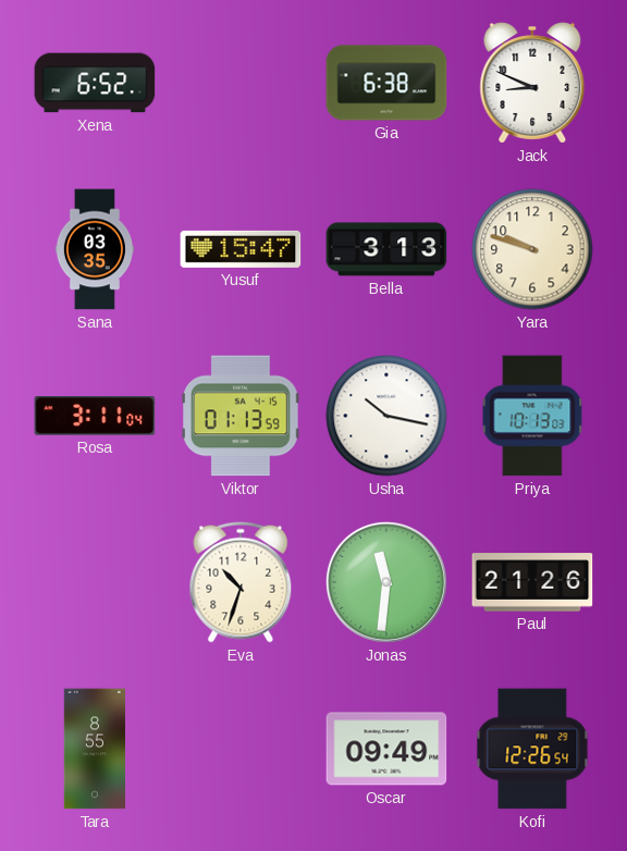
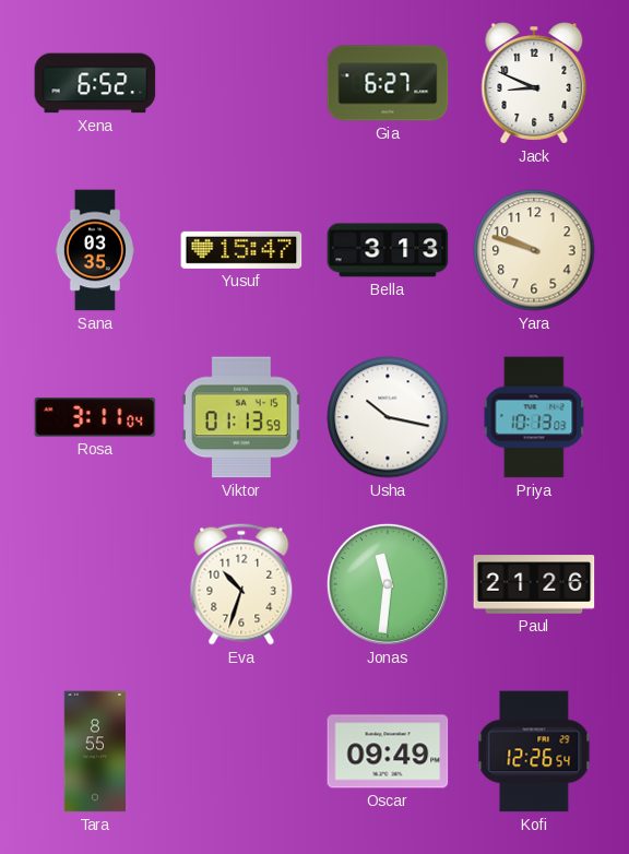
Gia: 6:38 -> 6:27 (388, 83)
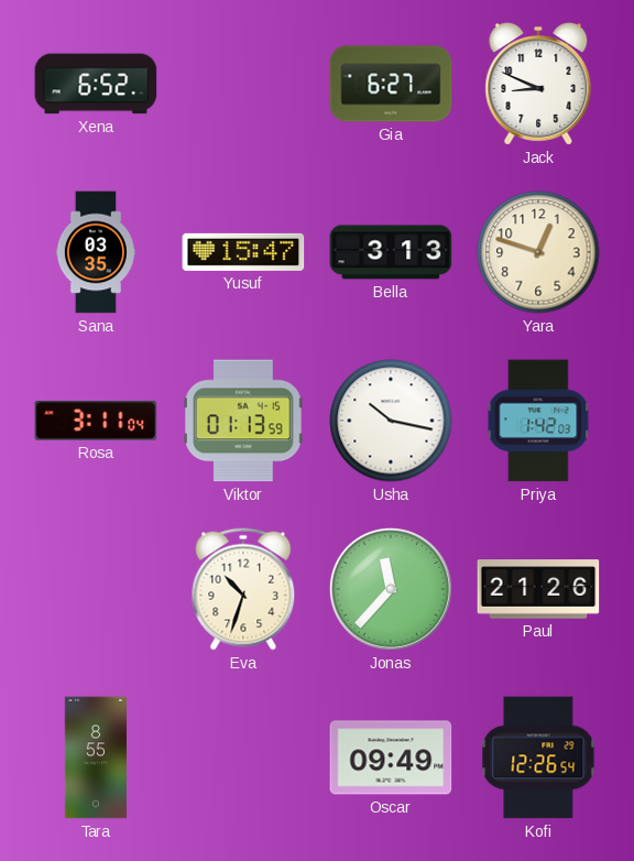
Yara: 9:48 -> 12:48 (538, 252)
Priya: 10:13 -> 1:42 (538, 421)
Jonas: 11:31 -> 11:37 (391, 589)
